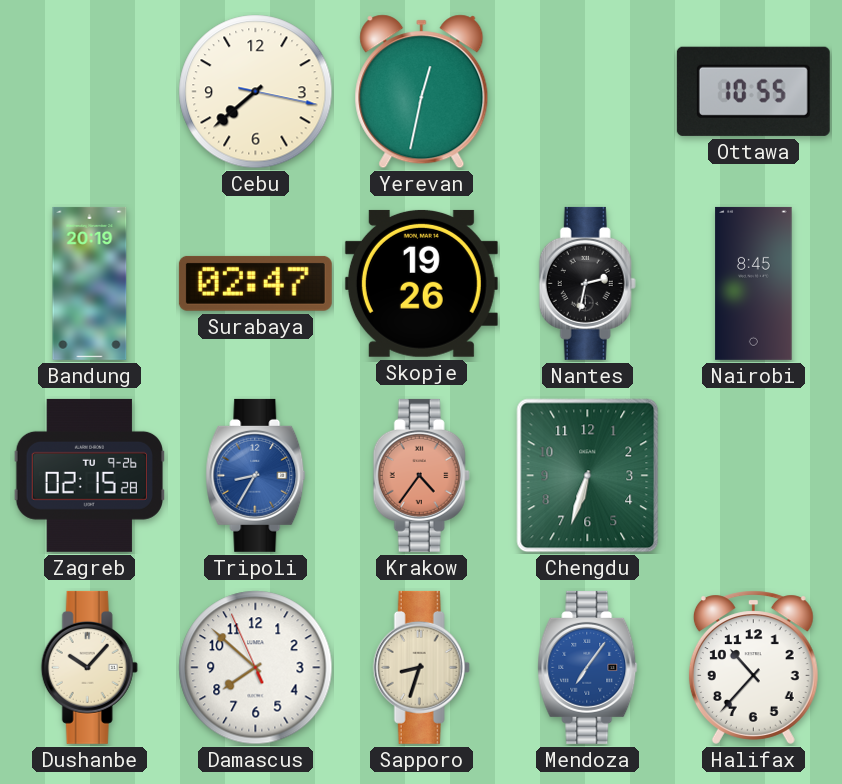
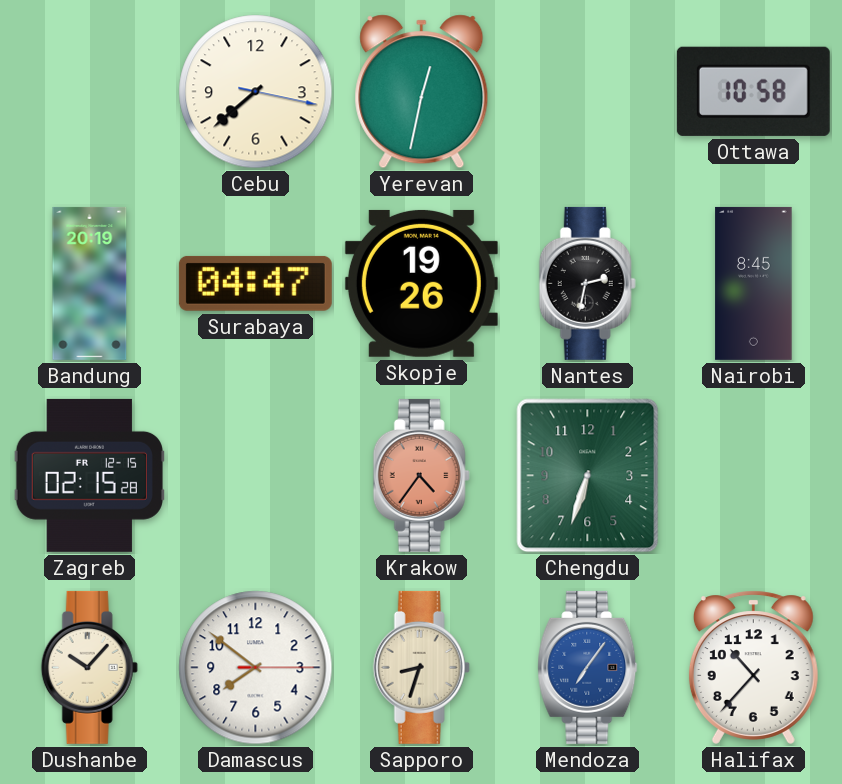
Ottawa: 10:55 -> 10:58 (753, 91)
Surabaya: 02:47 -> 04:47 (255, 283)
Zagreb date: TU 9-26 -> FR 12-15 (89, 475)
Tripoli: 8:35 -> none (256, 475)
Damascus: 7:51:56 -> 7:51:15 (256, 668)
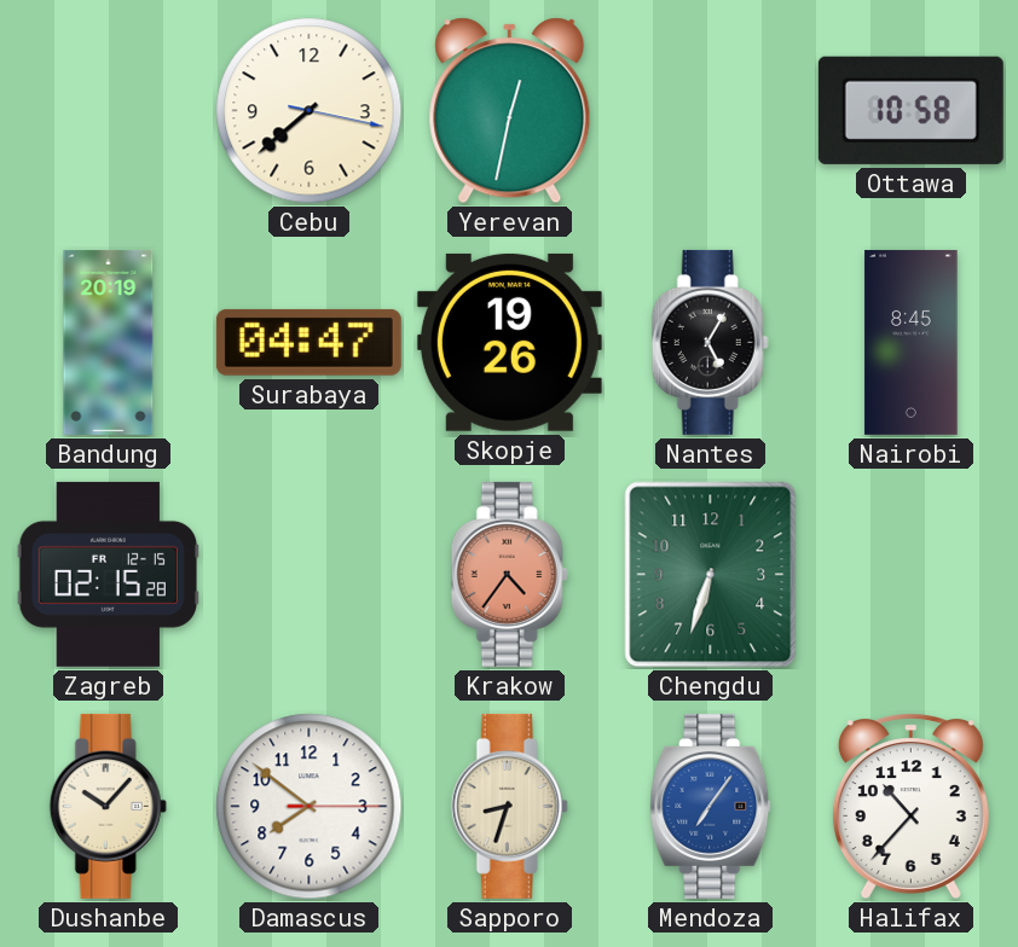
Nantes: 2:32 -> 5:05 (710, 342)
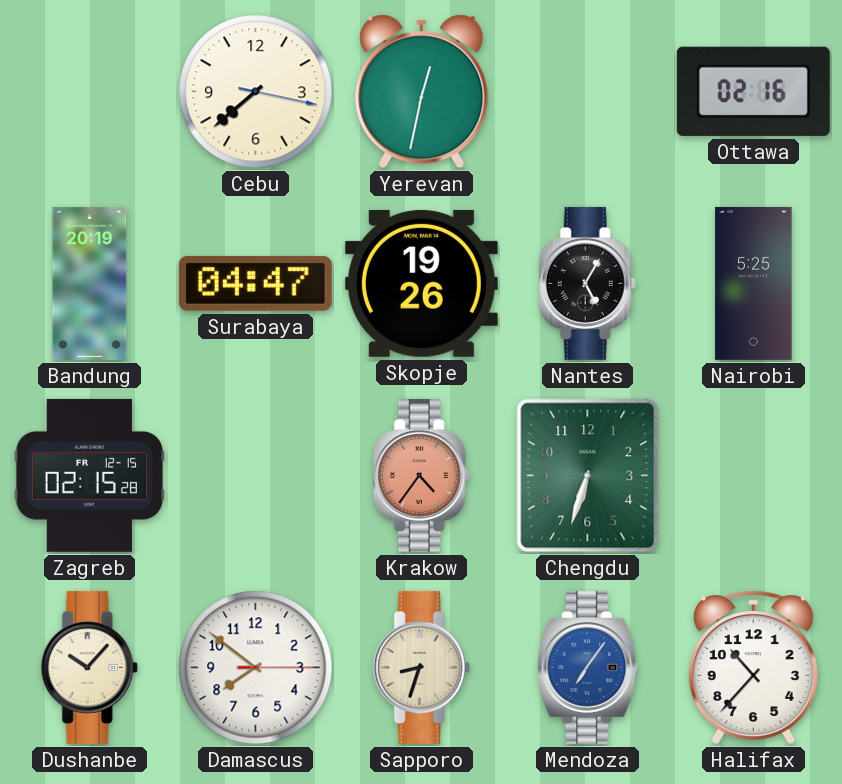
Ottawa: 10:58 -> 02:16 (753, 91)
Nairobi: 8:45 -> 5:25 (754, 283)
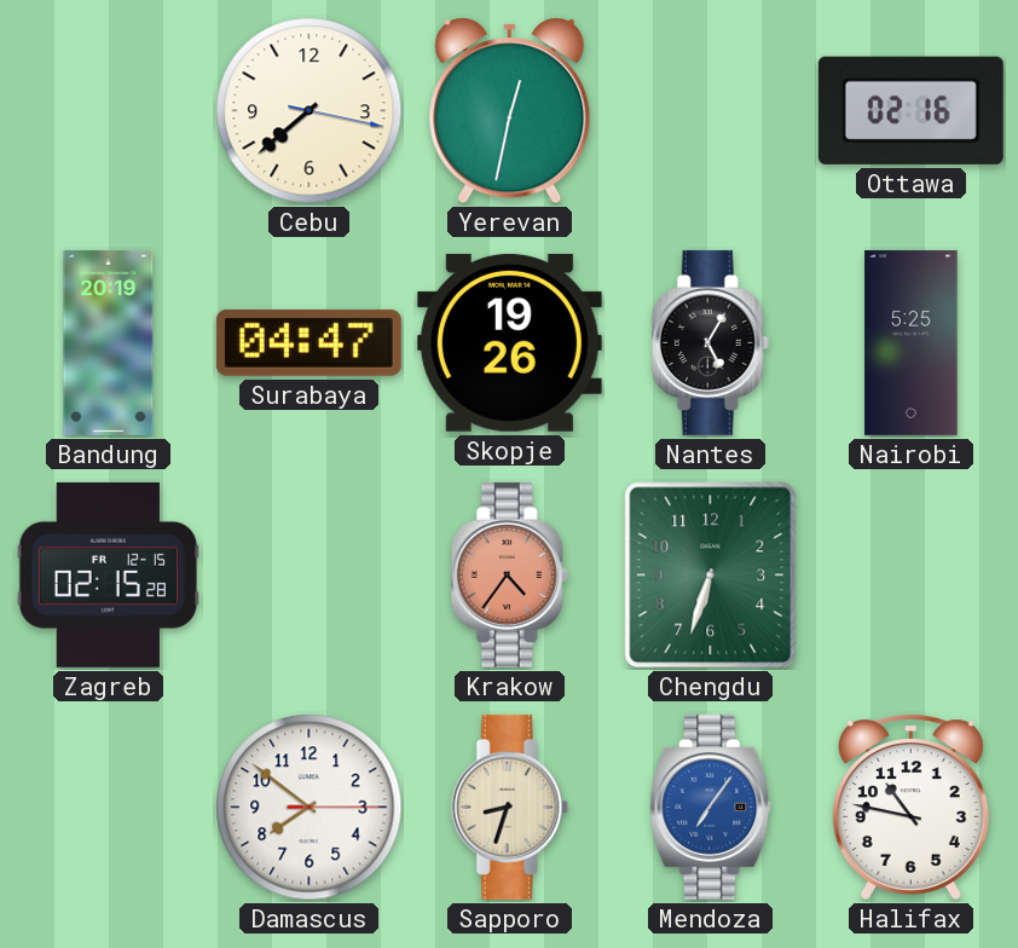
Dushanbe: 10:07 -> none (89, 667)
Halifax: 10:37 -> 10:47 (910, 807)
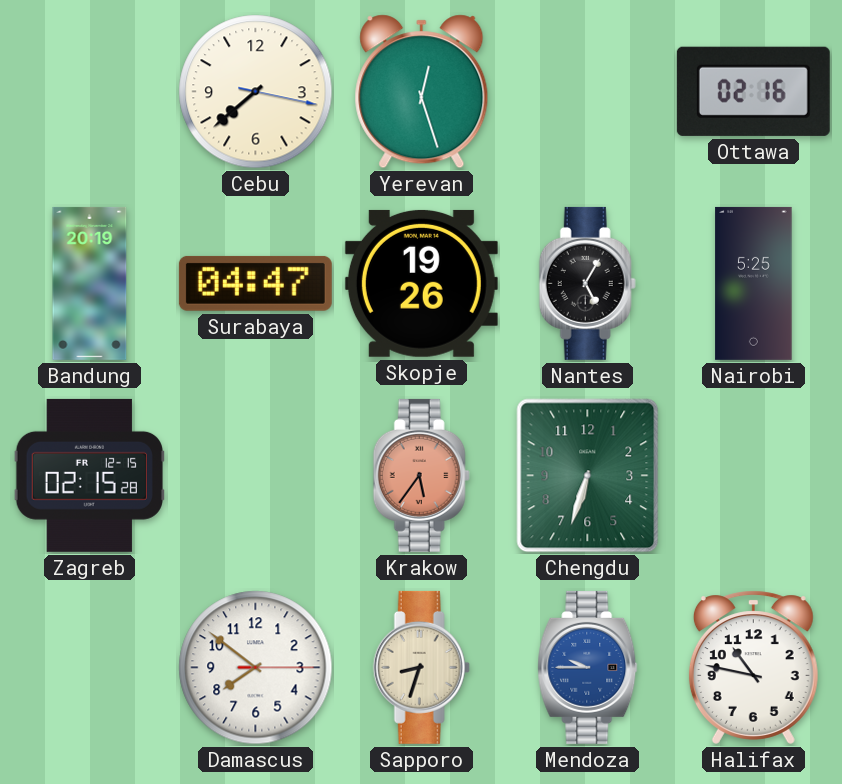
Yerevan: 12:32 -> 12:27 (422, 92)
Krakow: 4:36 -> 5:36 (421, 475)
Mendoza: 7:06 -> 9:45 (588, 667)
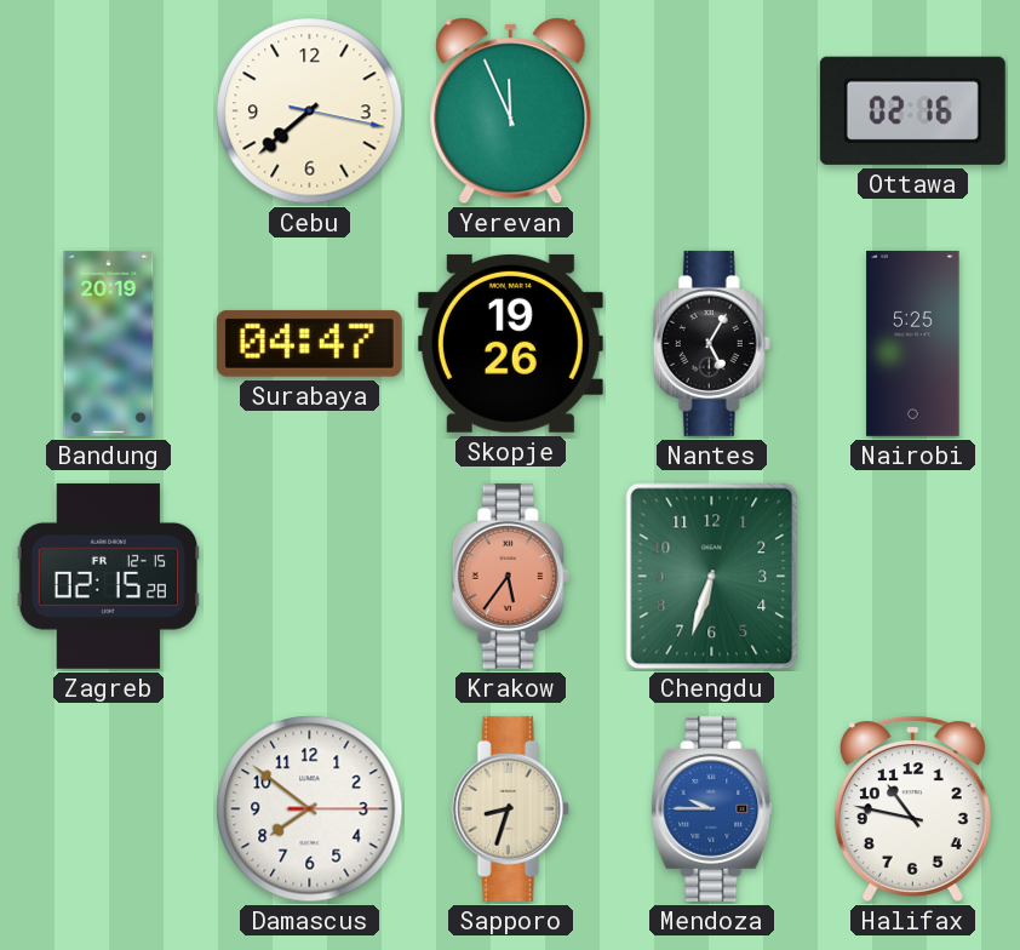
Yerevan: 12:27 -> 11:56 (511, 111)
